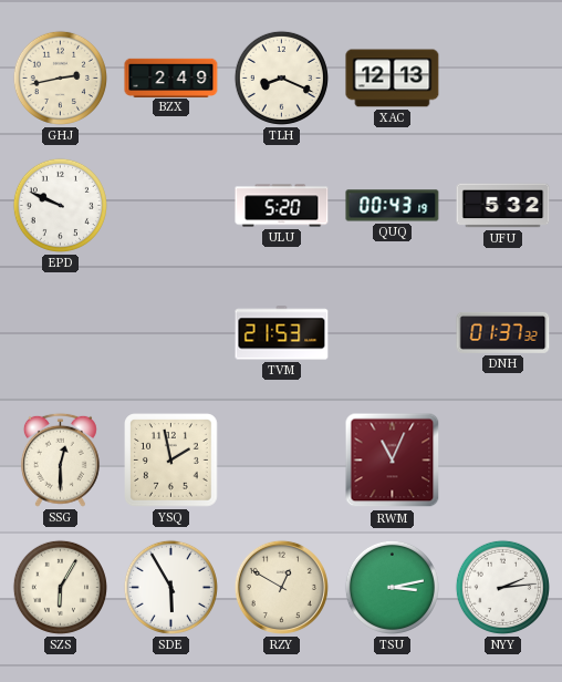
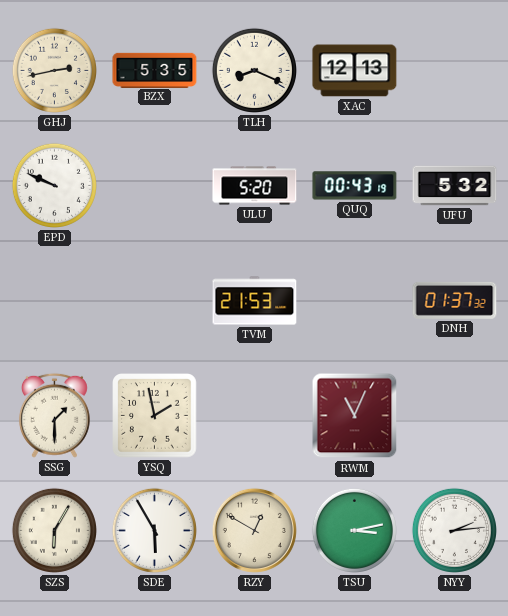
BZX: 2:49 -> 5:35 (155, 70)
SSG: 12:30 -> 1:30 (54, 415)
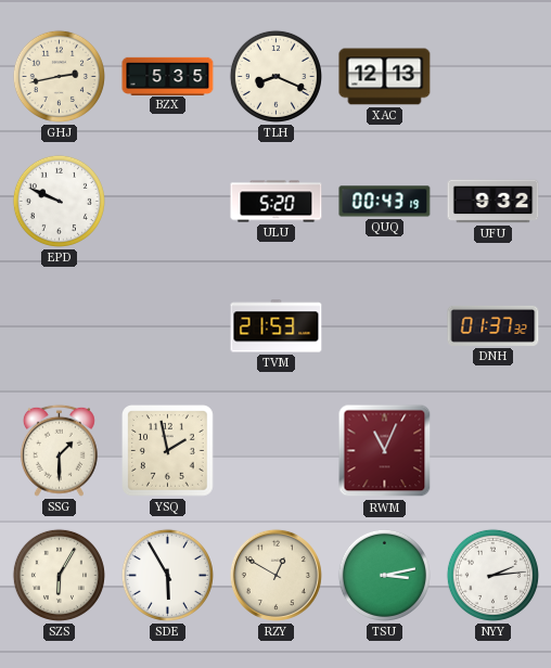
UFU: 5:32 -> 9:32 (494, 202)
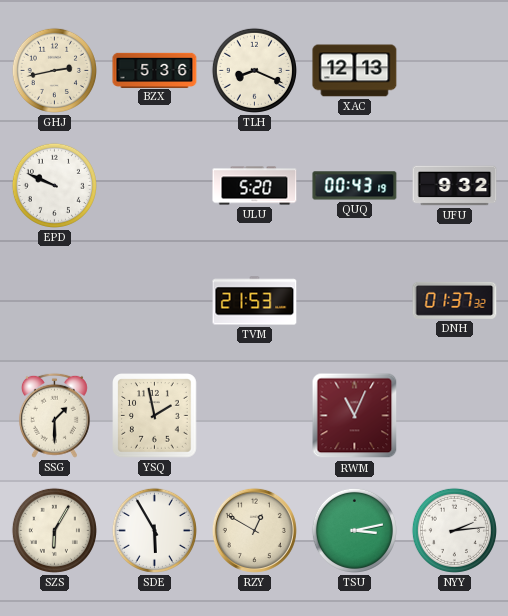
BZX: 5:35 -> 5:36 (155, 70)
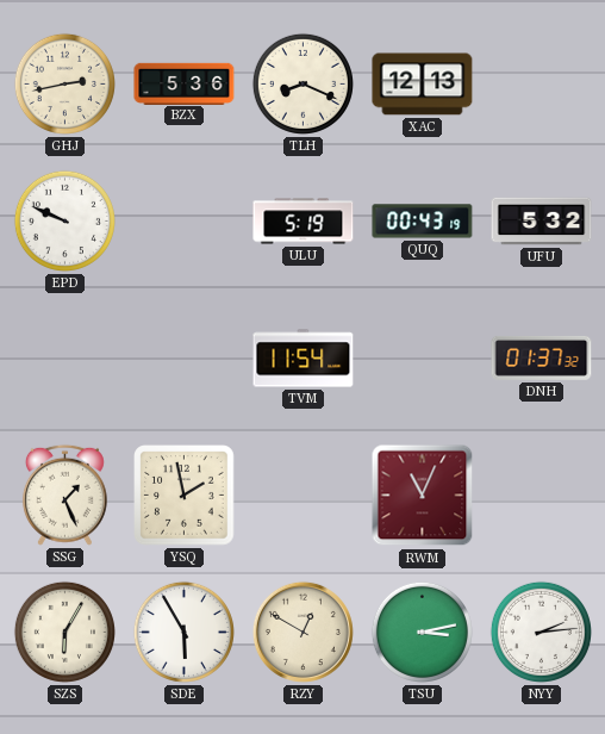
ULU: 5:20 -> 5:19 (304, 222)
UFU: 9:32 -> 5:32 (542, 222)
TVM: 21:53 -> 11:54 (304, 359)
SSG: 1:30 -> 1:26 (64, 494)
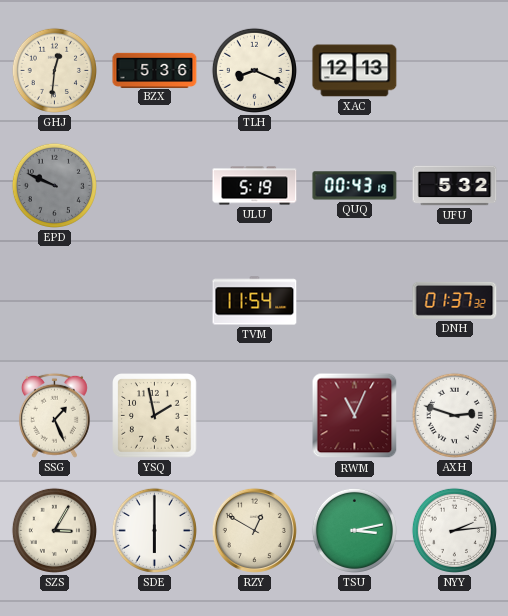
GHJ: 2:43 -> 12:31 (54, 70)
EPD dial: white -> grey (54, 185)
AXH: none -> 2:48 (454, 415)
SZS: 6:05 -> 3:05 (54, 530)
SDE: 5:55 -> 6:00 (154, 530)
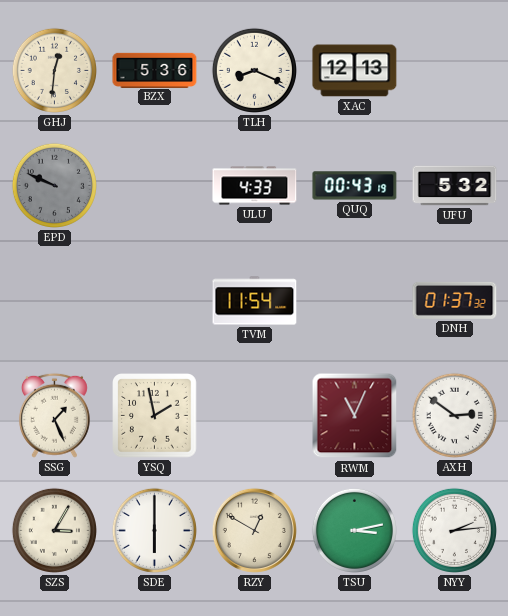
ULU: 5:19 -> 4:33 (255, 186)
AXH: 2:48 -> 2:51 (454, 415)
